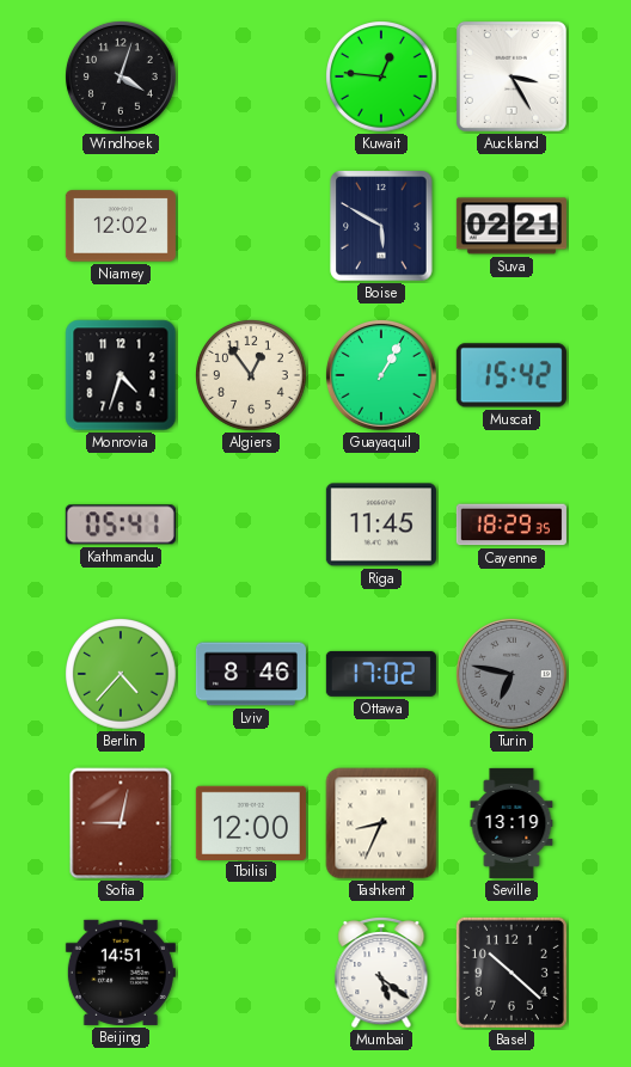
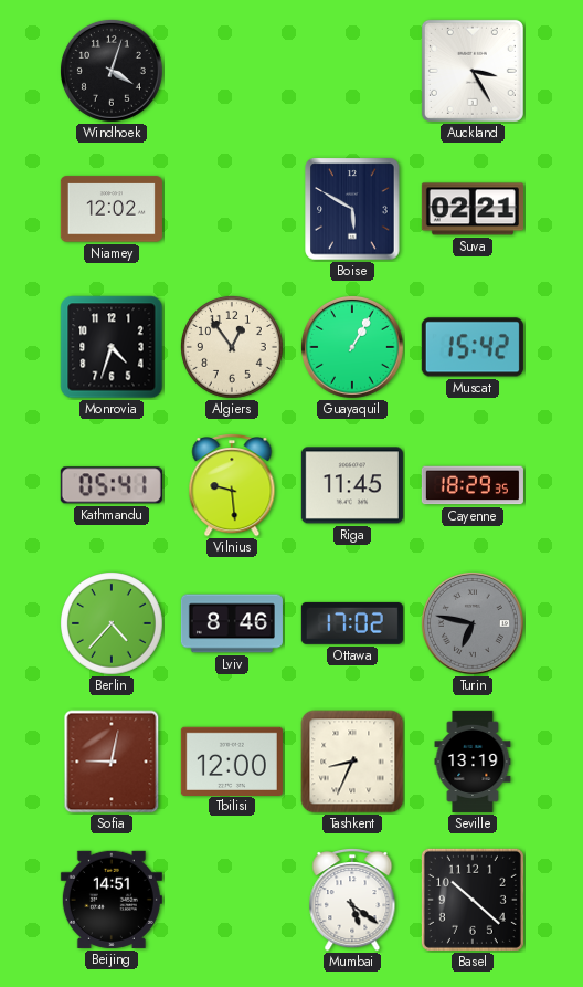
Kuwait: 12:46 -> none (382, 78)
Vilnius: none -> 9:29 (232, 486)
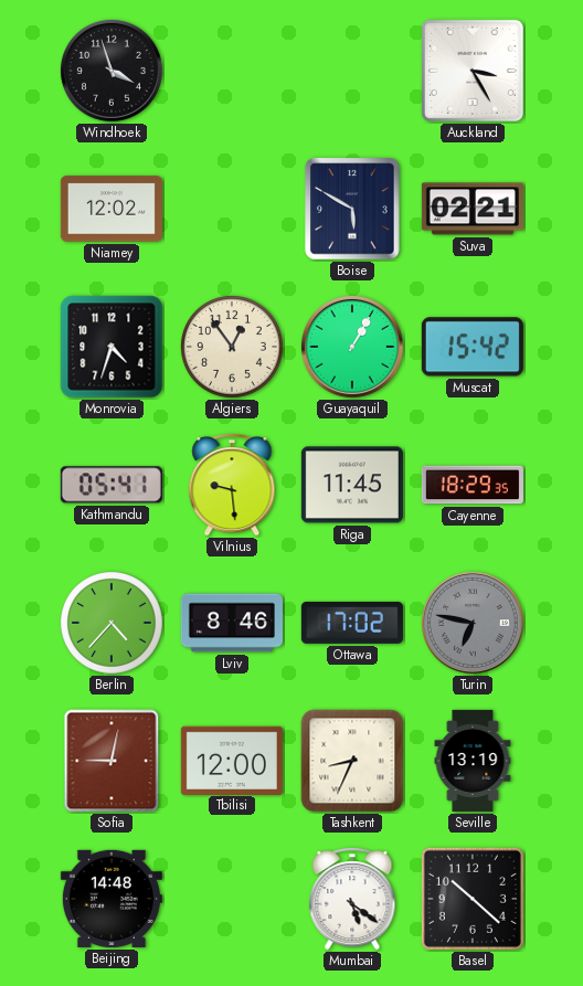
Windhoek: 4:03 -> 3:57 (112, 71)
Beijing: 14:51 -> 14:48 (112, 899)
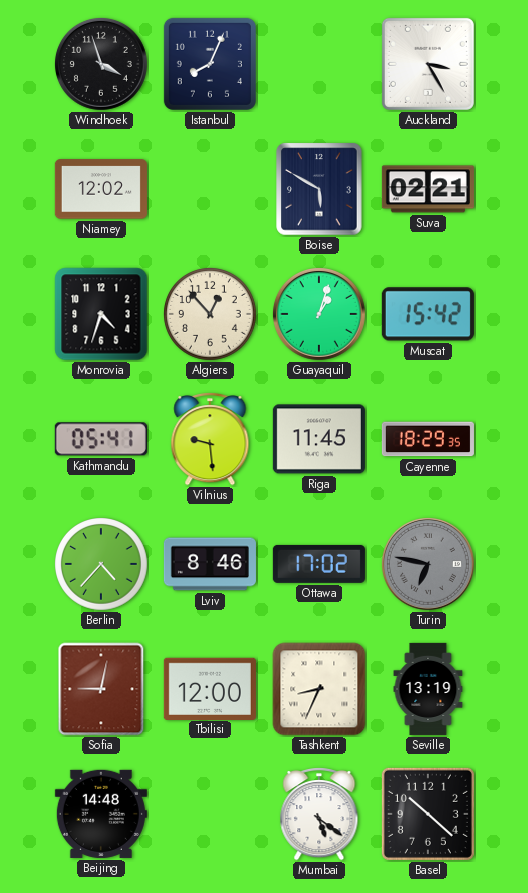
Istanbul: none -> 8:04 (210, 64)
Algiers: 12:54 -> 12:53 (211, 315)
Guayaquil: 1:05 -> 1:03 (319, 314)
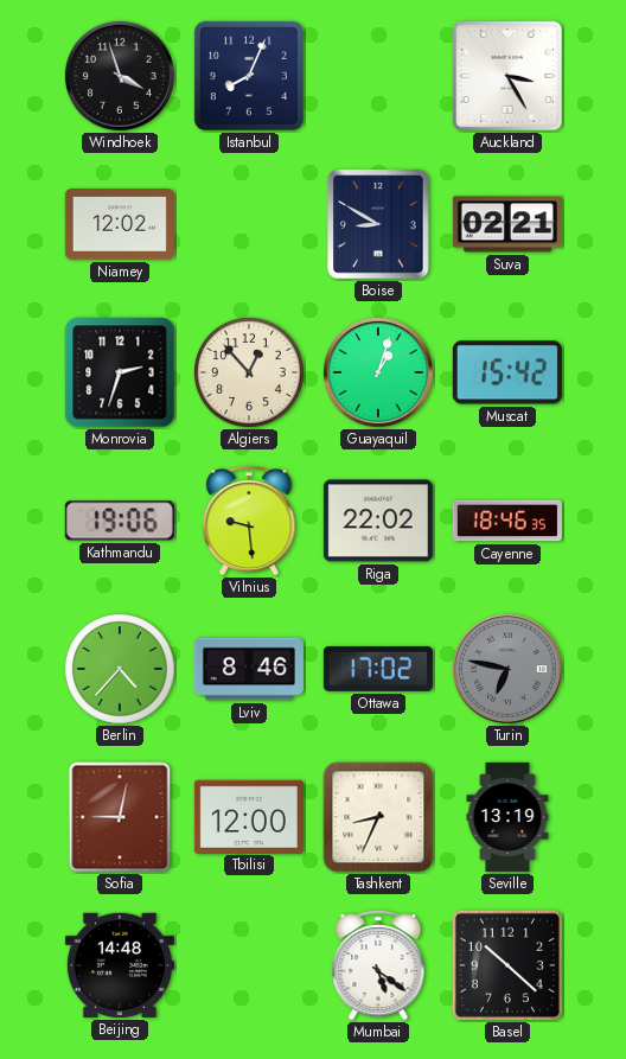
Boise: 5:50 -> 8:50 (378, 224)
Monrovia: 4:33 -> 2:33 (120, 372)
Kathmandu: 05:41 -> 19:06 (120, 521)
Riga: 11:45 -> 22:02 (378, 521)
Cayenne: 18:29 -> 18:46 (507, 521)
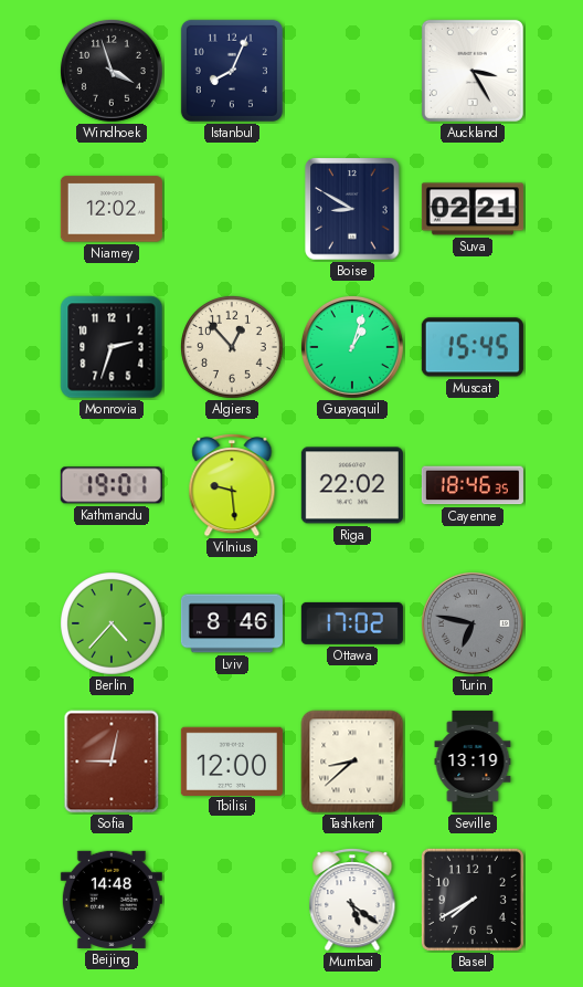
Muscat: 15:42 -> 15:45 (473, 347)
Kathmandu: 19:06 -> 19:01 (112, 485)
Tashkent: 8:34 -> 8:38 (352, 762)
Basel: 10:22 -> 7:40 (473, 900)
